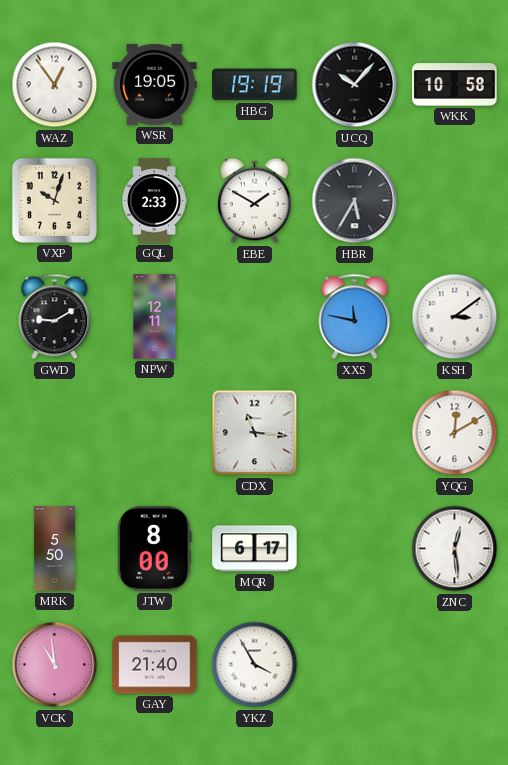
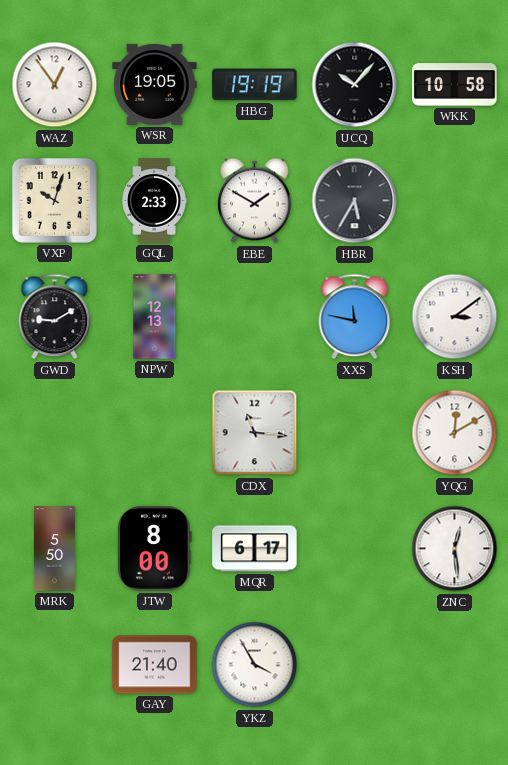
NPW: 12:11 -> 12:13 (155, 317)
VCK: 10:59 -> none (55, 665)
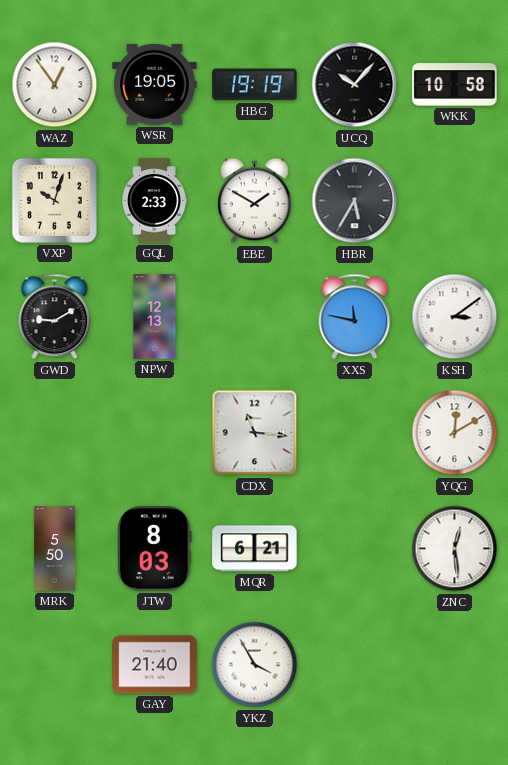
JTW: 8:00 -> 8:03 (155, 549)
MQR: 6:17 -> 6:21 (255, 549)
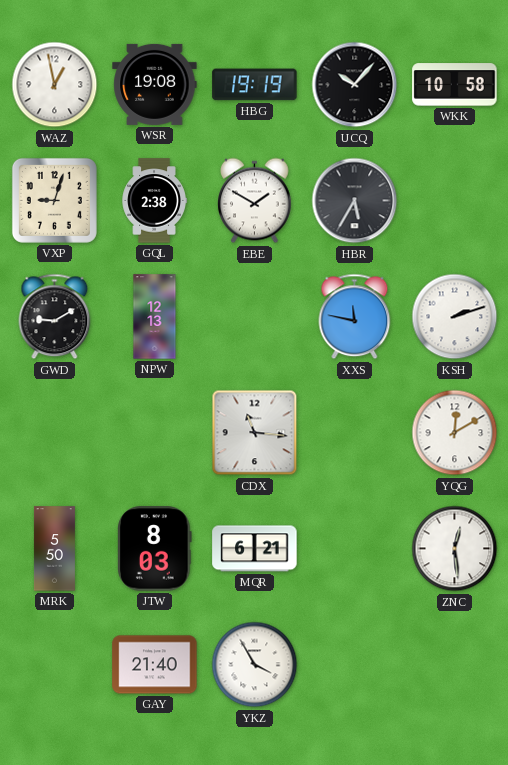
WAZ: 12:54 -> 12:58 (55, 85)
WSR: 19:05 -> 19:08 (155, 84)
VXP: 10:03 -> 9:03 (54, 200)
GQL: 2:33 -> 2:38 (154, 201)
KSH: 3:09 -> 2:12 (455, 317)
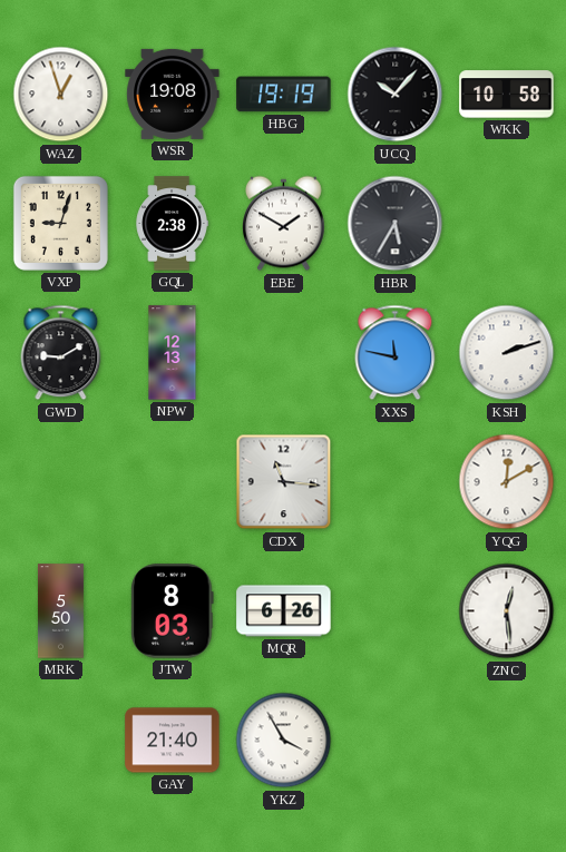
WAZ: 12:58 -> 12:57 (61, 95)
MQR: 6:21 -> 6:26 (284, 611)
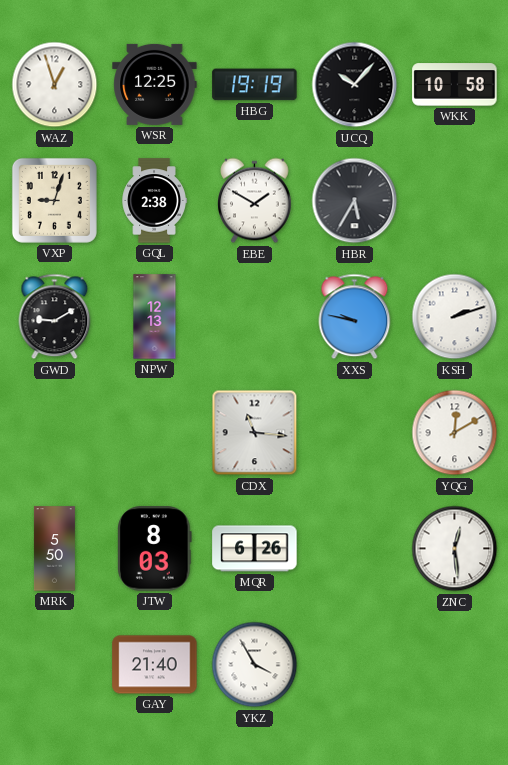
WSR: 19:08 -> 12:25 (155, 84)
XXS: 11:47 -> 9:47 (355, 317)
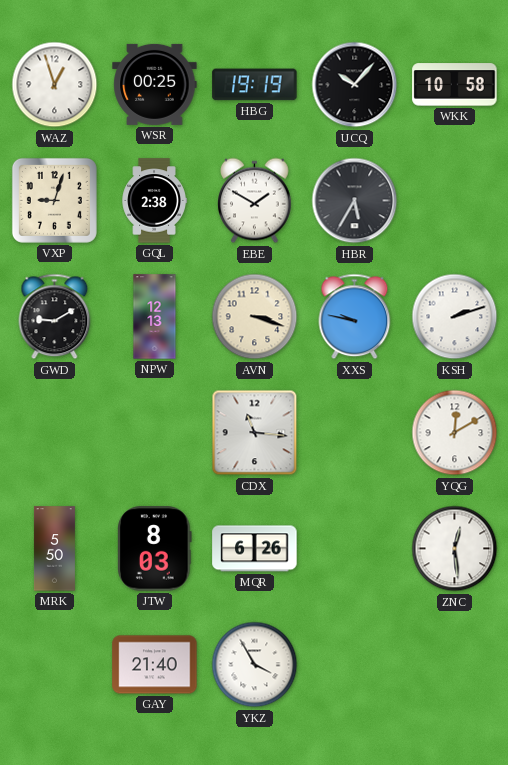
WSR: 12:25 -> 00:25 (155, 84)
AVN: none -> 3:18 (255, 317)
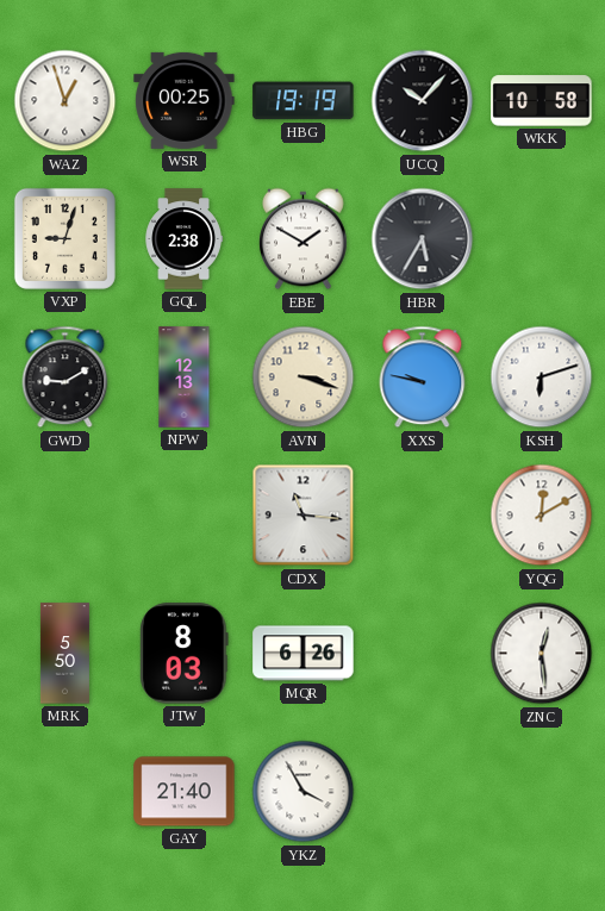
KSH: 2:12 -> 6:12 (542, 377)
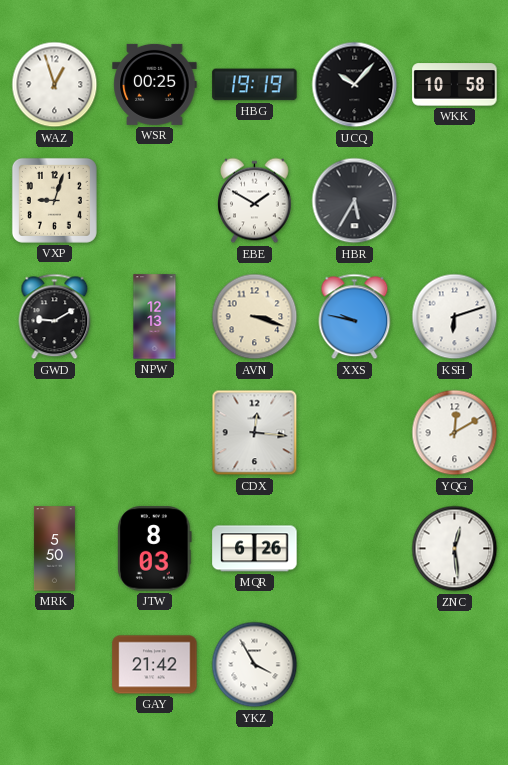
GQL: 2:38 -> none (183, 239)
CDX: 11:16 -> 12:16 (255, 433)
GAY: 21:40 -> 21:42 (155, 665)
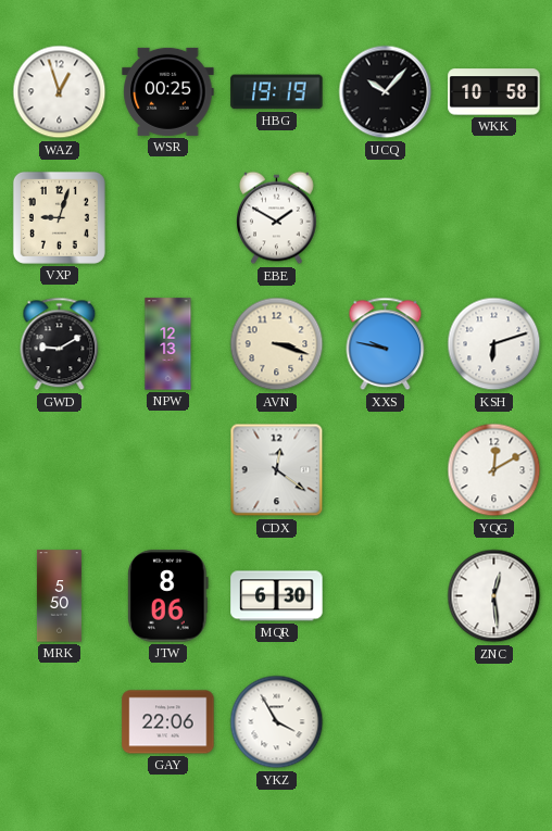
HBR: 5:35 -> none (355, 201)
CDX: 12:16 -> 12:21 (277, 470)
JTW: 8:03 -> 8:06 (168, 596)
MQR: 6:26 -> 6:30 (277, 596)
GAY: 21:42 -> 22:06 (168, 722)
